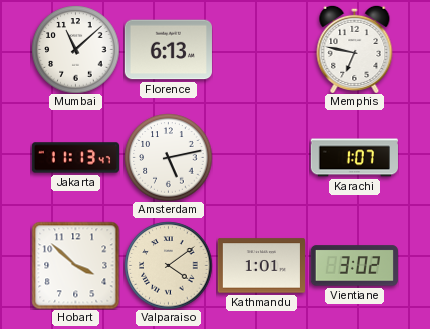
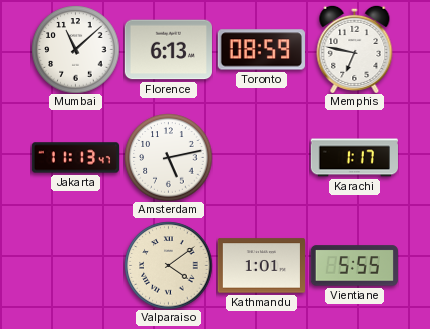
Toronto: none -> 08:59 (261, 50)
Karachi: 1:07 -> 1:17 (354, 158)
Hobart: 3:52 -> none (75, 265)
Vientiane: 3:02 -> 5:55 (354, 266)
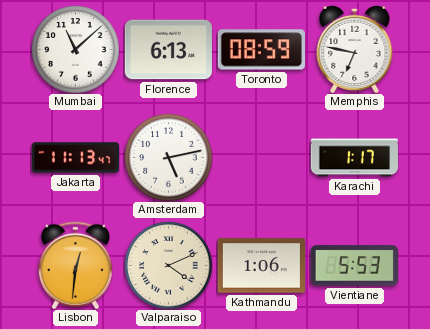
Lisbon: none -> 12:31 (75, 265)
Valparaiso: 4:09 -> 4:11 (168, 265)
Kathmandu: 1:01 -> 1:06 (261, 266)
Vientiane: 5:55 -> 5:53 (354, 266)
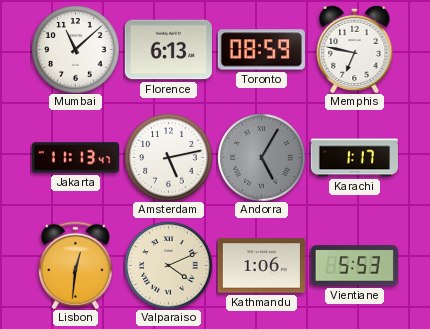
Andorra: none -> 5:05 (261, 157)
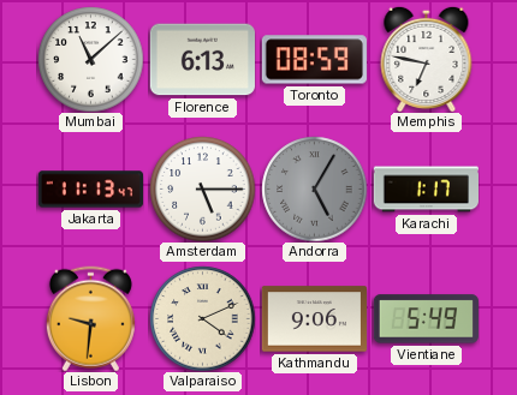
Amsterdam: 5:13 -> 5:15 (202, 188)
Lisbon: 12:31 -> 9:31 (90, 318)
Kathmandu: 1:06 -> 9:06 (314, 319)
Vientiane: 5:53 -> 5:49 (426, 319)
